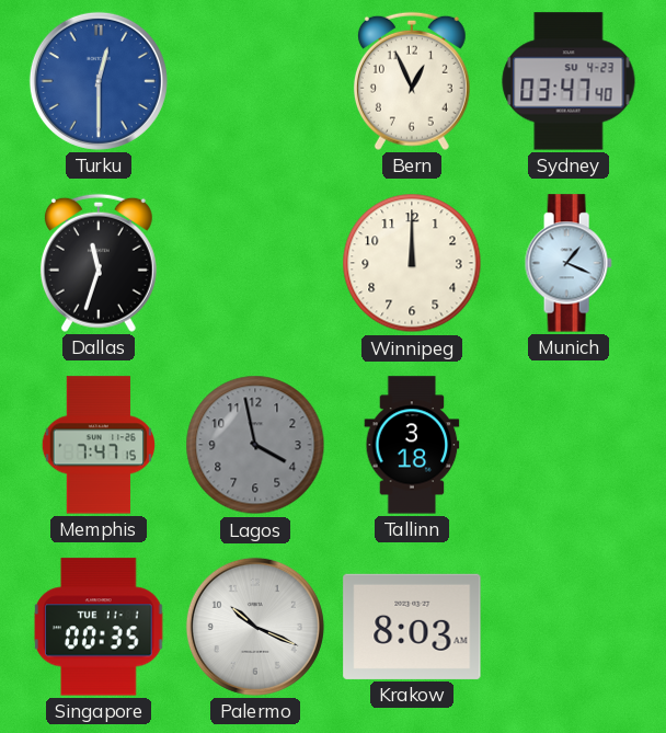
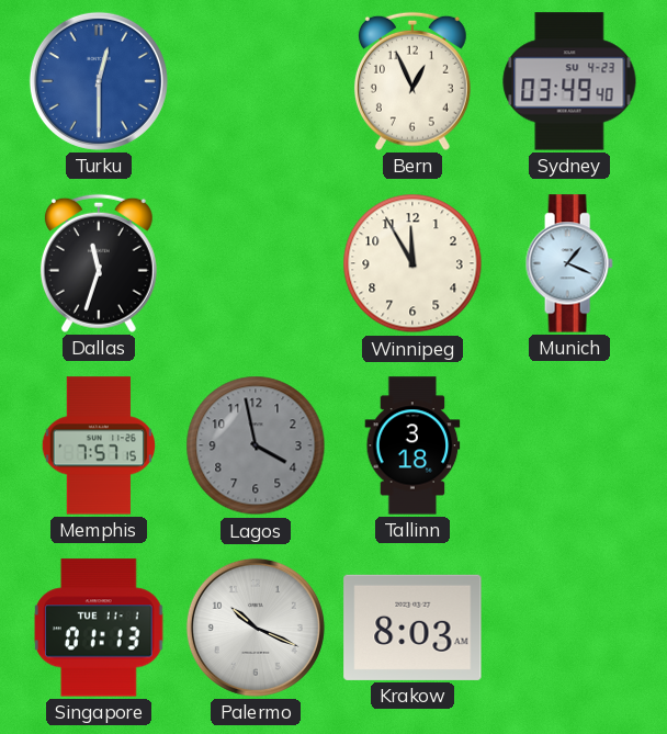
Sydney: 03:47 -> 03:49 (569, 81)
Winnipeg: 12:00 -> 11:55 (412, 263)
Memphis: 7:47 -> 7:57 (98, 445)
Singapore: 00:35 -> 01:13 (99, 628)
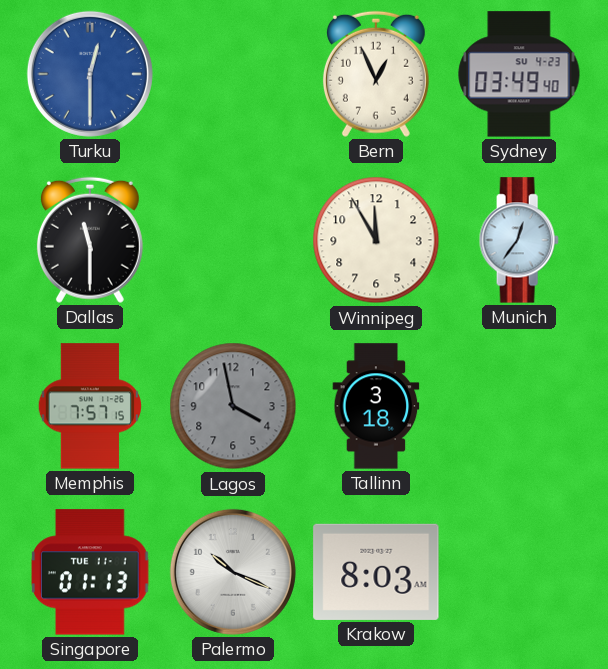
Dallas: 11:33 -> 11:30 (90, 240)
Munich: 1:19 -> 12:36 (519, 240)
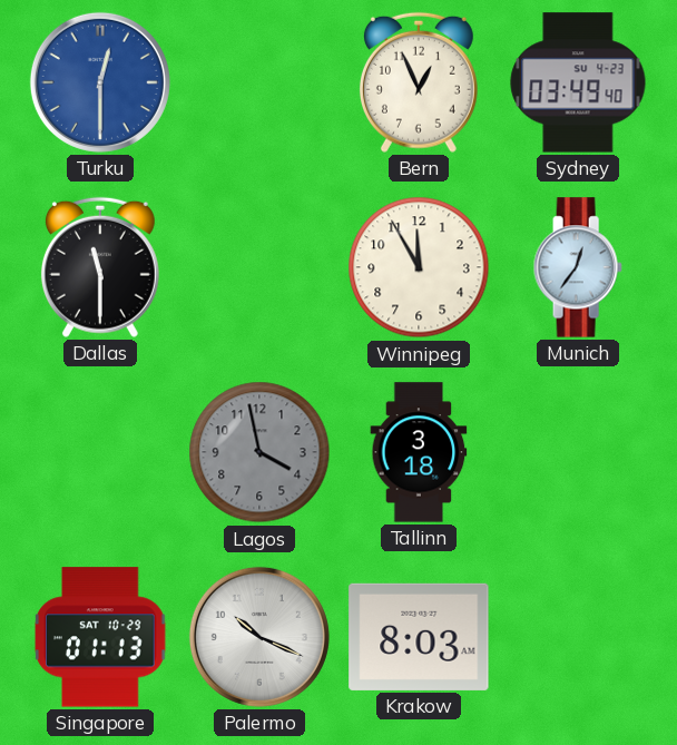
Memphis: 7:57 -> none (89, 406)
Singapore date: TUE 11-1 -> SAT 10-29 (100, 637)
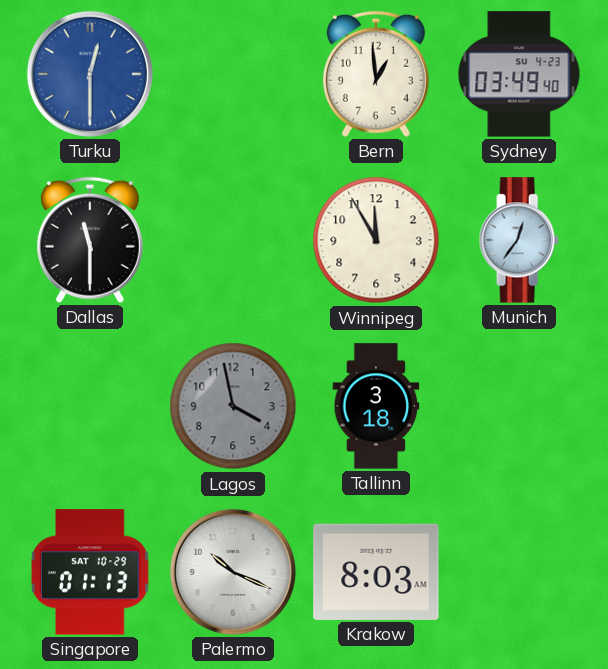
Bern: 12:56 -> 12:59 (376, 74)
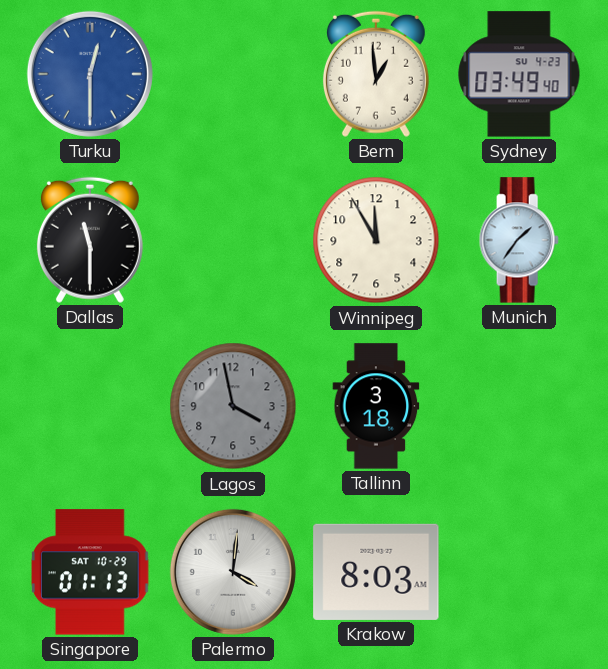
Munich: 12:36 -> 1:36 (519, 240)
Palermo: 10:19 -> 4:01 (233, 572)
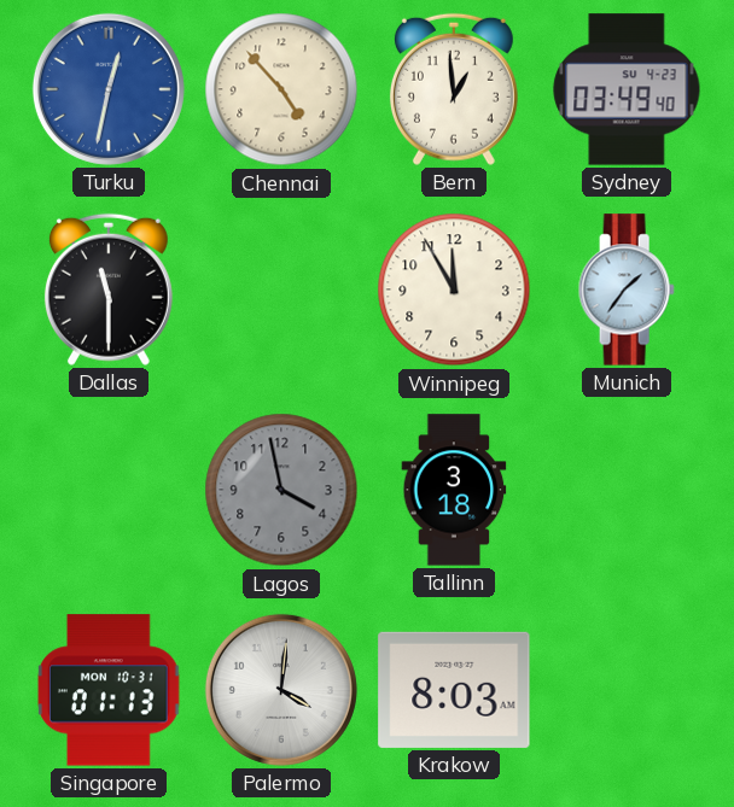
Turku: 12:30 -> 12:32 (109, 89)
Chennai: none -> 4:53 (281, 89)
Singapore date: SAT 10-29 -> MON 10-31 (109, 690)
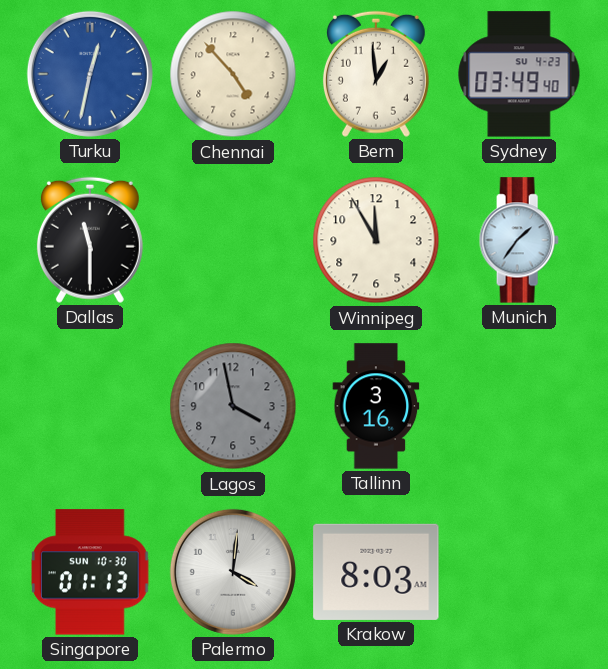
Tallinn: 3:18 -> 3:16 (376, 406)
Singapore date: MON 10-31 -> SUN 10-30 (90, 572)
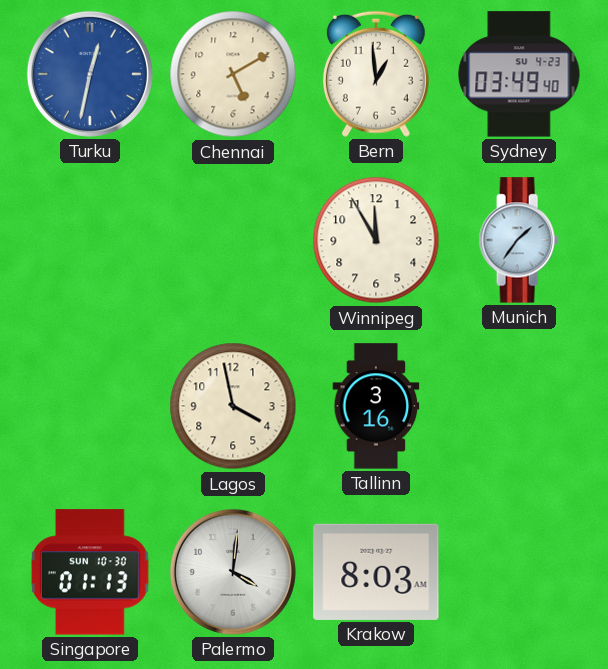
Chennai: 4:53 -> 5:10 (233, 74)
Dallas: 11:30 -> none (90, 240)
Lagos dial: grey -> cream (233, 406)
